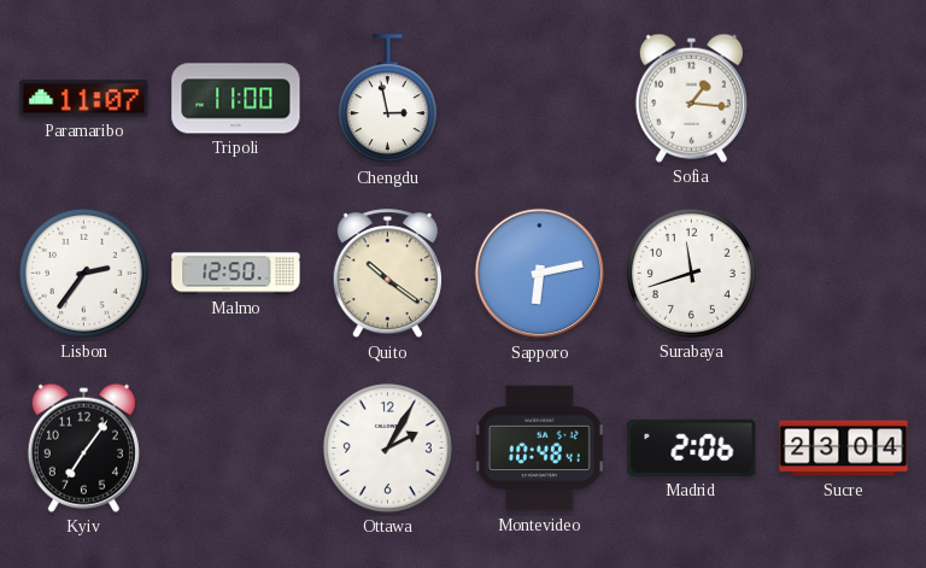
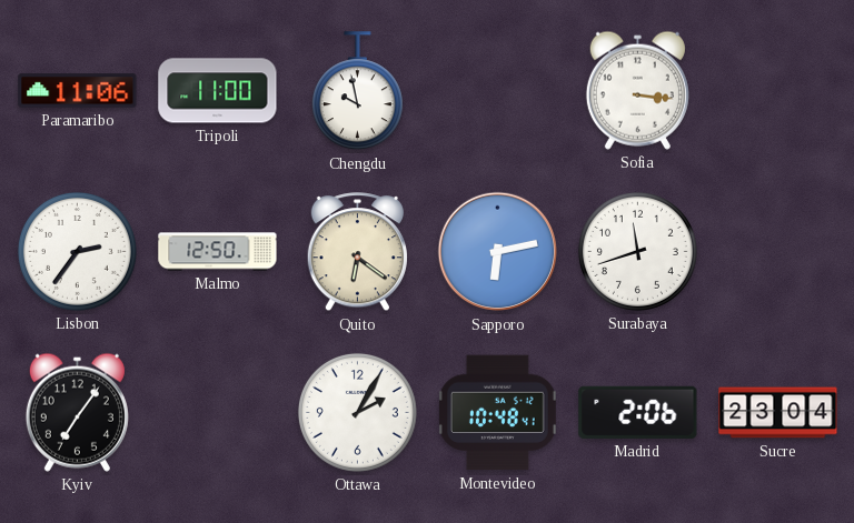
Paramaribo: 11:07 -> 11:06 (78, 91)
Chengdu: 2:58 -> 9:58 (357, 91)
Sofia: 1:16 -> 3:16 (637, 90)
Quito: 10:21 -> 6:21 (357, 252)
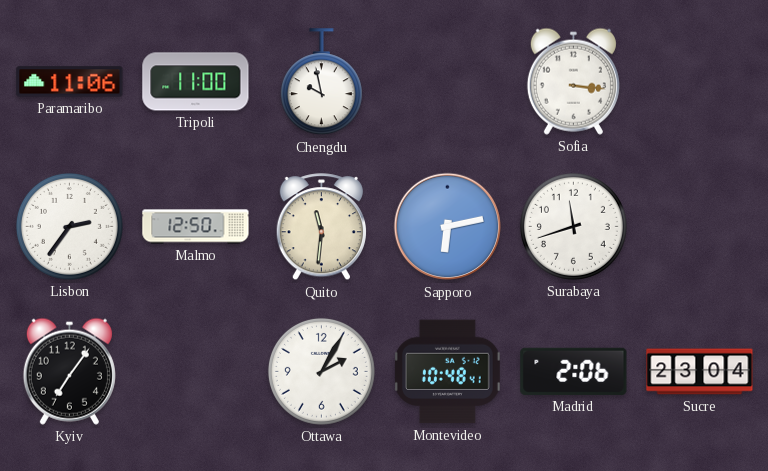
Quito: 6:21 -> 11:31 (321, 227)
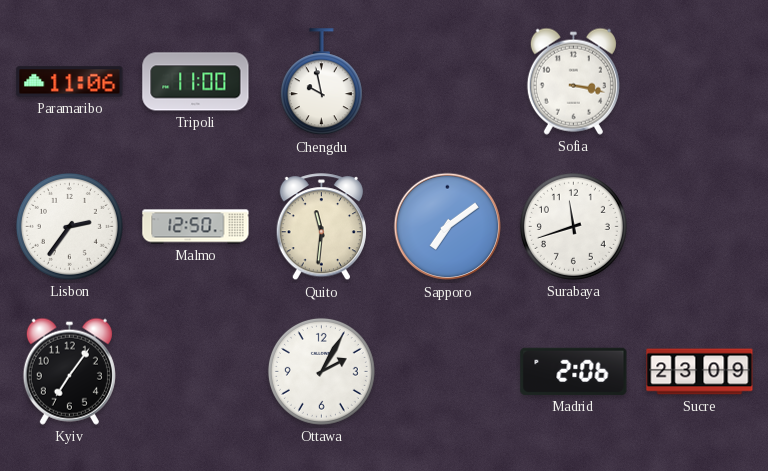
Sofia: 3:16 -> 3:17 (573, 81)
Sapporo: 6:13 -> 7:09 (448, 227)
Montevideo: 10:48 -> none (447, 372)
Sucre: 23:04 -> 23:09 (700, 372)
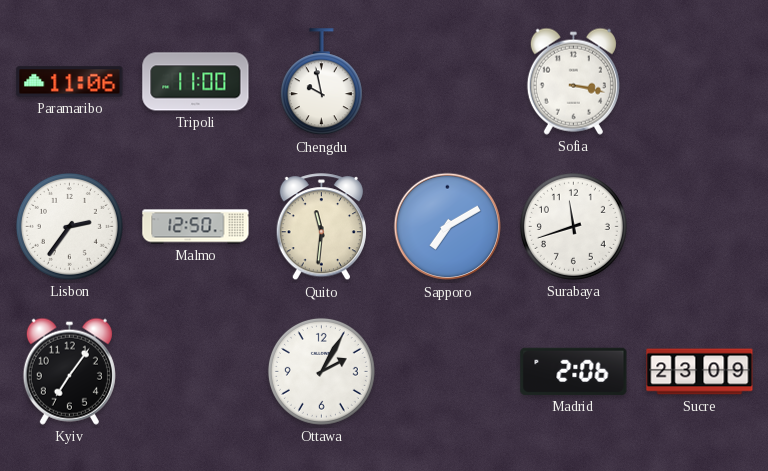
Sapporo: 7:09 -> 7:10 (448, 227)
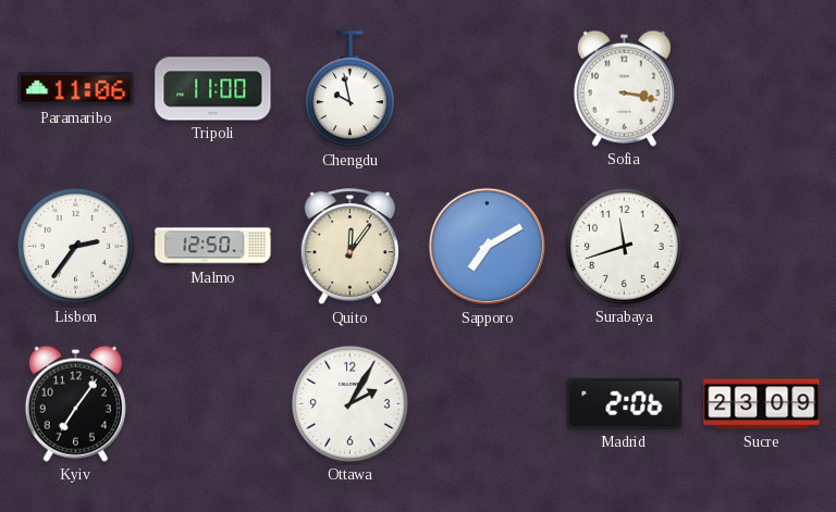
Quito: 11:31 -> 12:06 (349, 247)
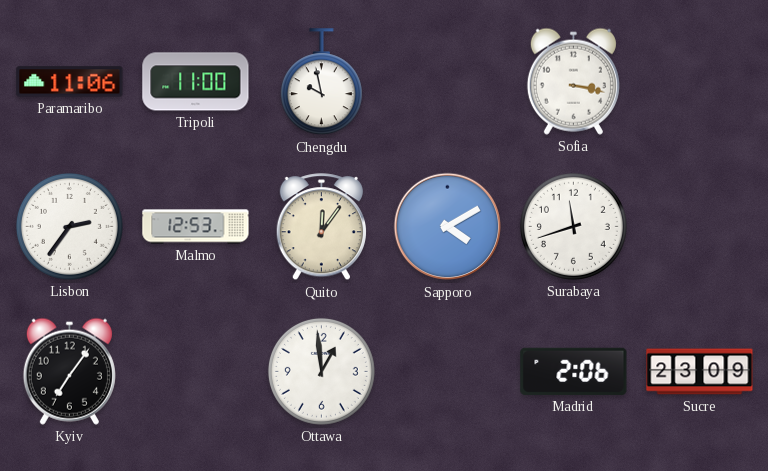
Malmo: 12:50 -> 12:53 (196, 227)
Sapporo: 7:10 -> 4:10 (448, 227)
Ottawa: 2:05 -> 12:59 (321, 371)
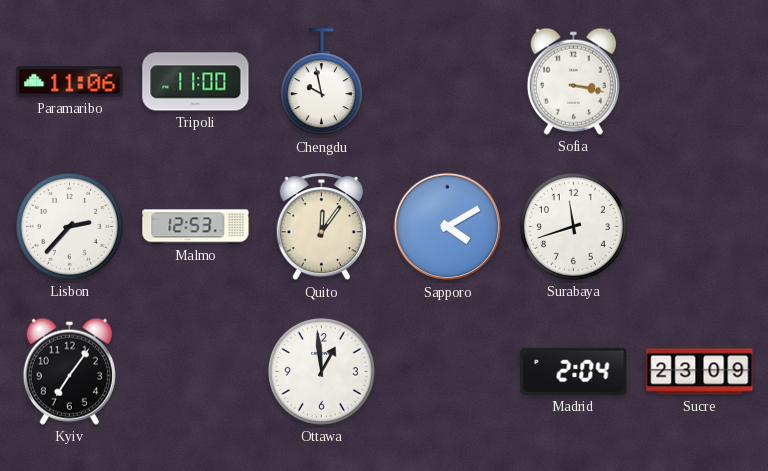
Lisbon: 2:36 -> 2:37 (69, 226)
Madrid: 2:06 -> 2:04 (574, 371)
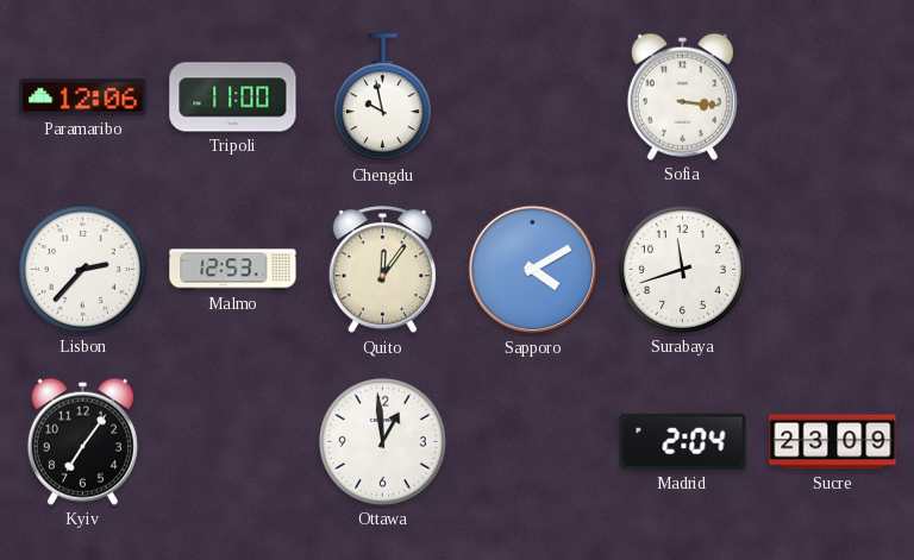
Paramaribo: 11:06 -> 12:06 (83, 97)
Sofia: 3:17 -> 3:16 (682, 96)
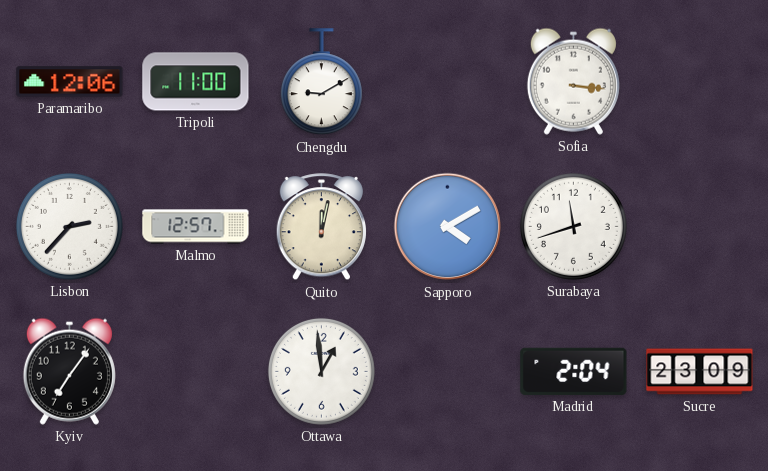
Chengdu: 9:58 -> 9:10 (321, 82)
Malmo: 12:53 -> 12:57 (196, 227)
Quito: 12:06 -> 12:02 (321, 227)
